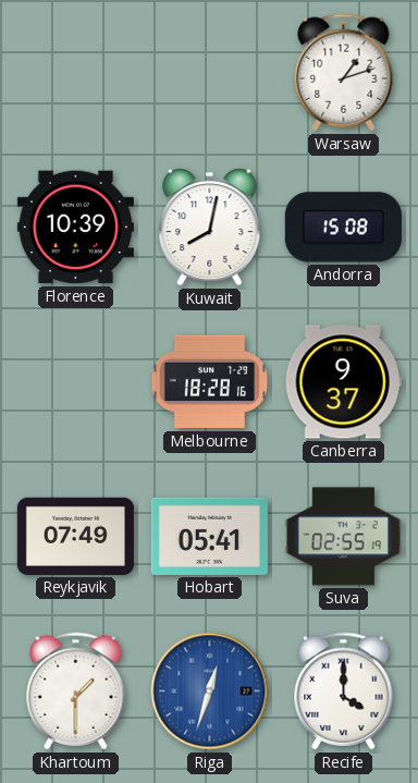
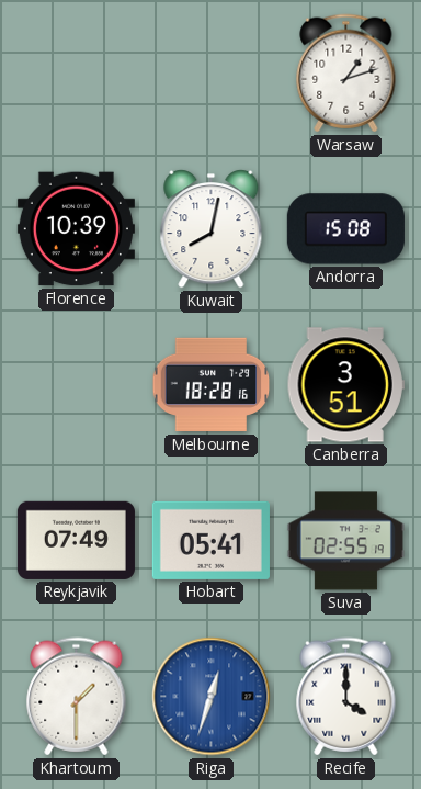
Canberra: 9:37 -> 3:51 (345, 385)
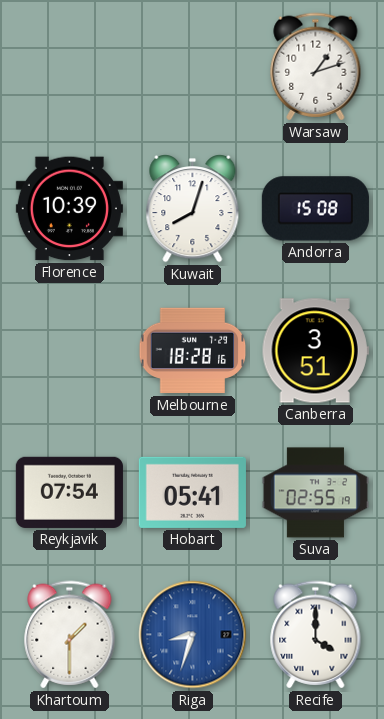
Kuwait: 8:02 -> 8:03 (193, 209)
Reykjavik: 07:49 -> 07:54 (69, 492)
Riga: 12:33 -> 8:33 (193, 635)
